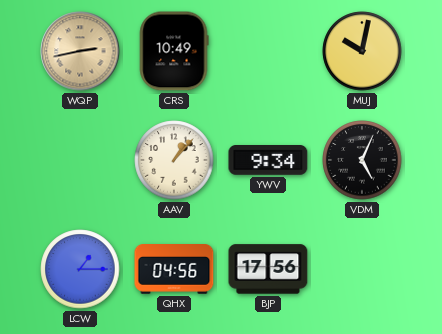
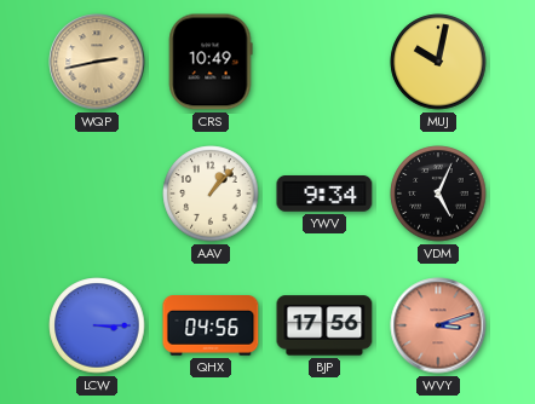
LCW: 1:15 -> 3:15 (97, 325)
WVY: none -> 3:12 (438, 325)
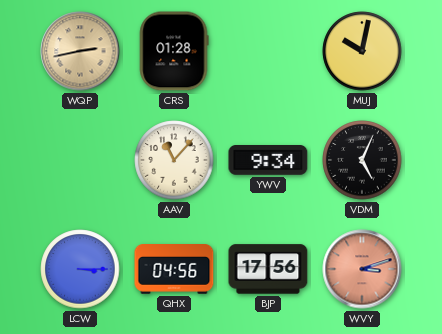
CRS: 10:49 -> 01:28 (174, 51)
AAV: 1:07 -> 11:07 (174, 160)
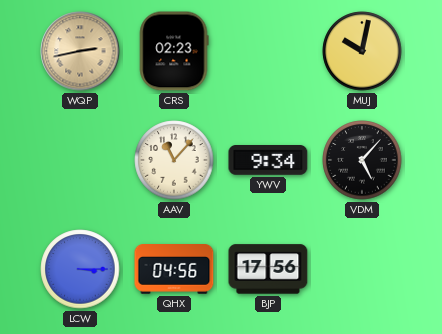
CRS: 01:28 -> 02:23 (174, 51)
VDM: 5:04 -> 5:07 (362, 160)
WVY: 3:12 -> none (362, 269)
